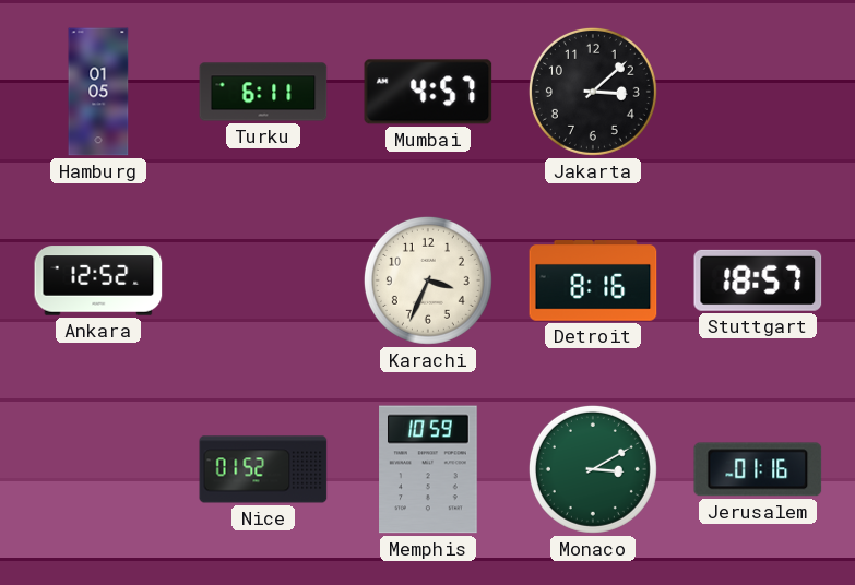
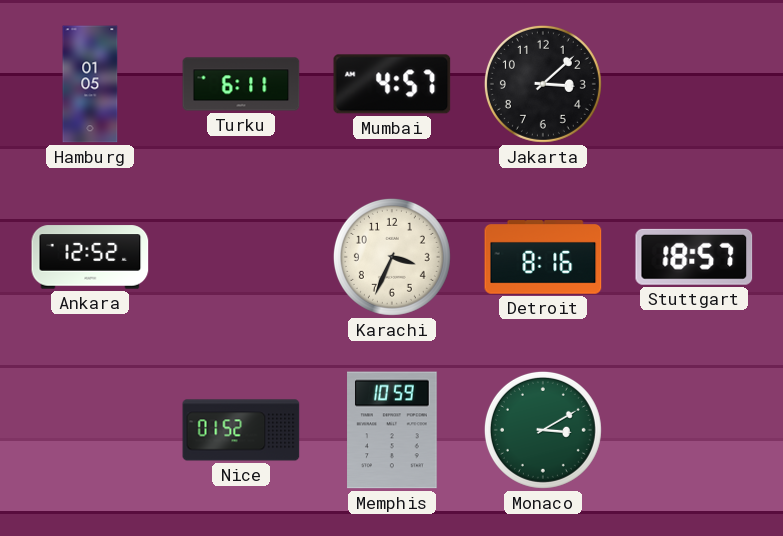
Jerusalem: 01:16 -> none (758, 469)
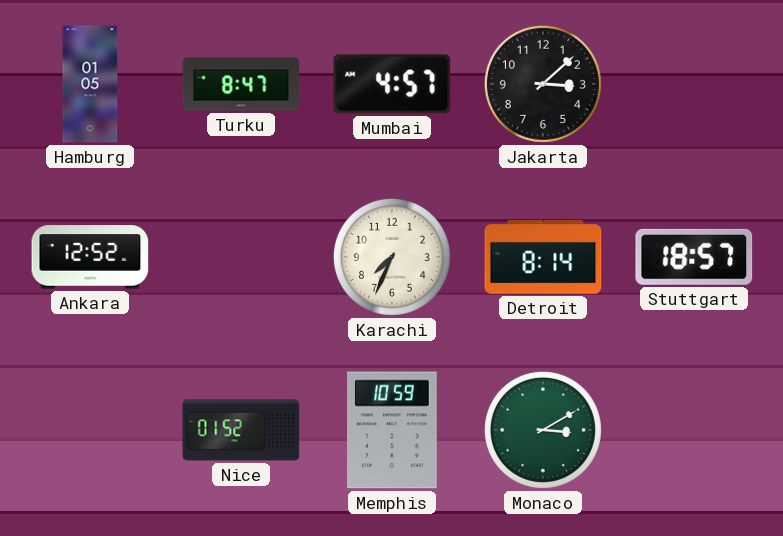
Turku: 6:11 -> 8:47 (241, 84)
Karachi: 3:34 -> 7:34 (392, 257)
Detroit: 8:16 -> 8:14 (543, 257)
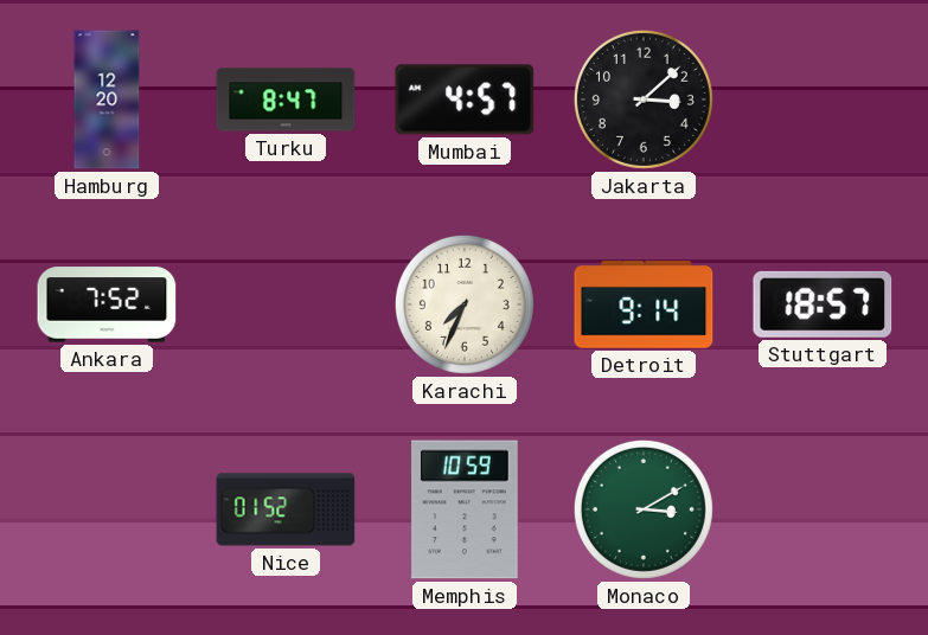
Hamburg: 01:05 -> 12:20 (107, 100)
Ankara: 12:52 -> 7:52 (107, 304)
Detroit: 8:14 -> 9:14 (644, 304)
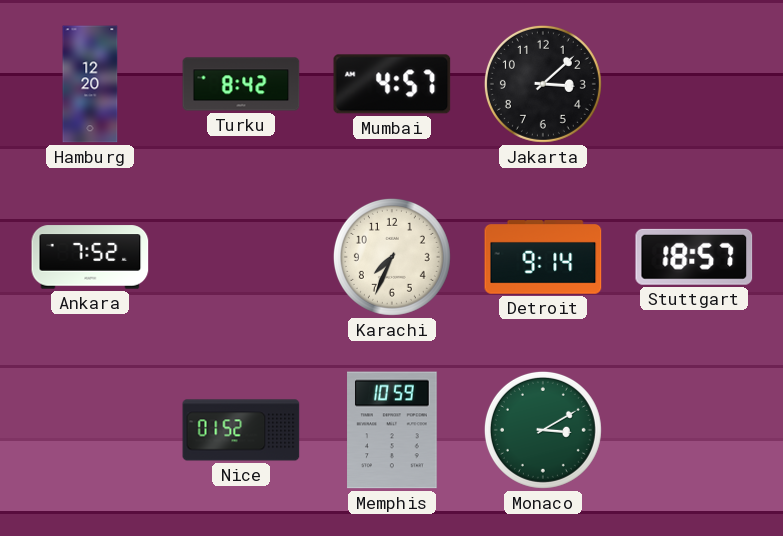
Turku: 8:47 -> 8:42 (241, 84)
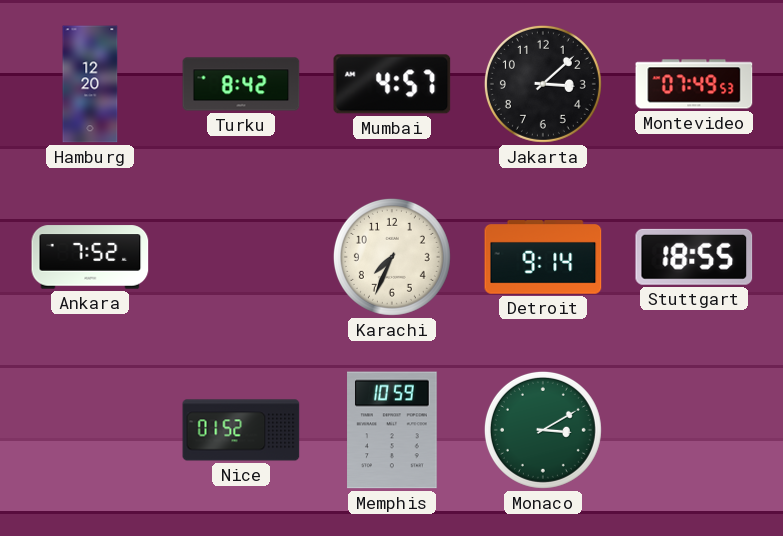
Montevideo: none -> 07:49 (694, 84)
Stuttgart: 18:57 -> 18:55 (694, 257)
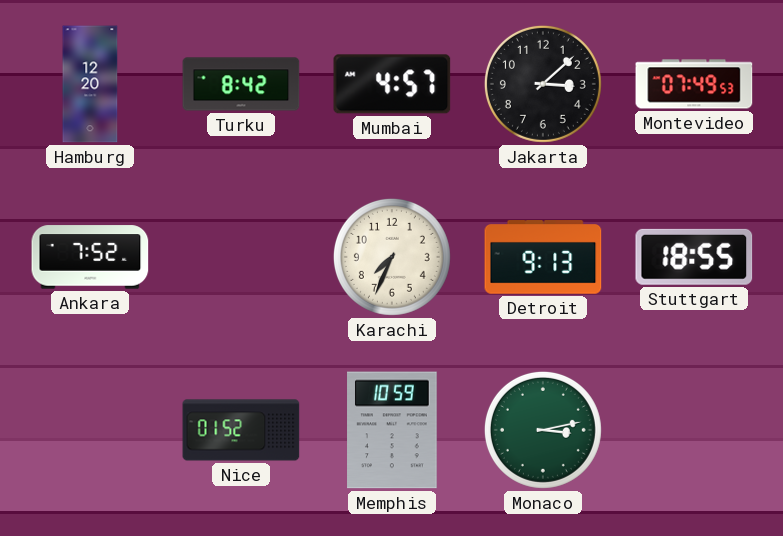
Detroit: 9:14 -> 9:13 (543, 257)
Monaco: 3:10 -> 3:13 (543, 430)
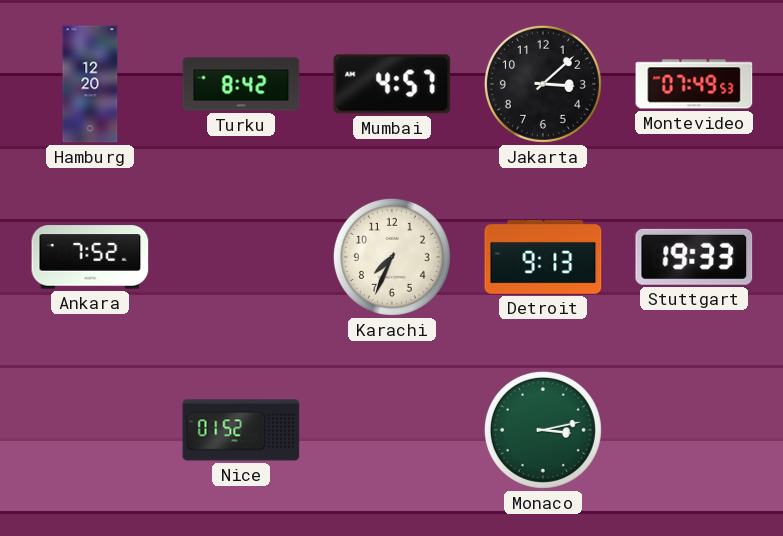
Stuttgart: 18:55 -> 19:33 (694, 257)
Memphis: 10:59 -> none (392, 430)
